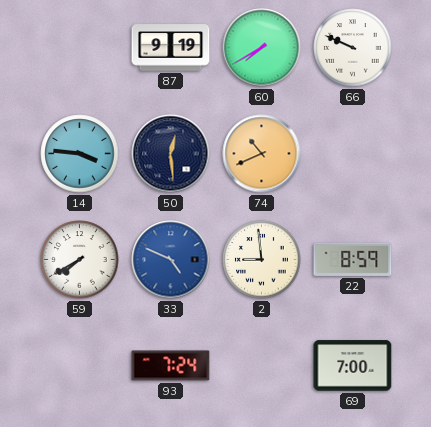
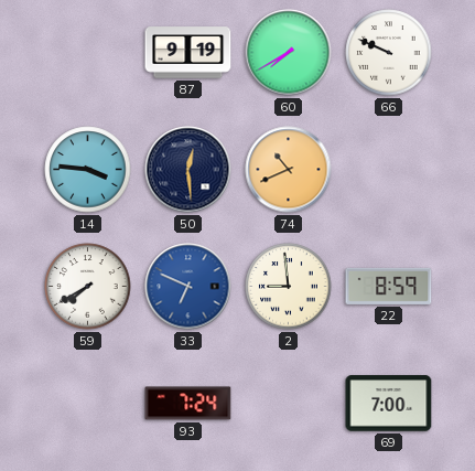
33: 4:49 -> 6:49 (188, 287)
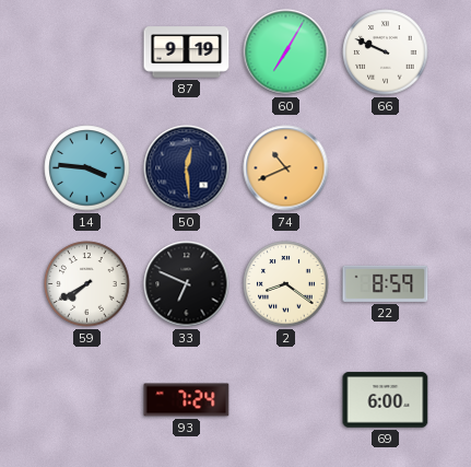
60: 7:40 -> 7:05 (286, 52)
33 dial: blue -> black (187, 284)
2: 8:59 -> 8:21 (286, 284)
69: 7:00 -> 6:00 (386, 400)
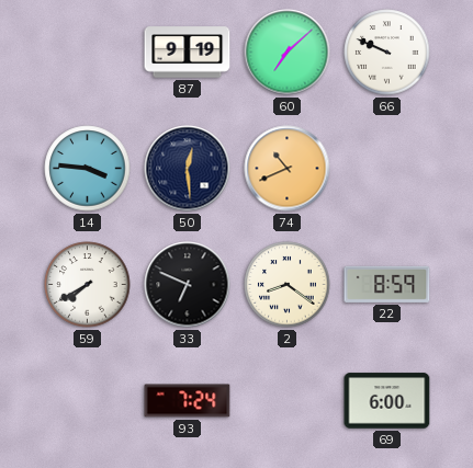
60: 7:05 -> 7:08 (288, 53)
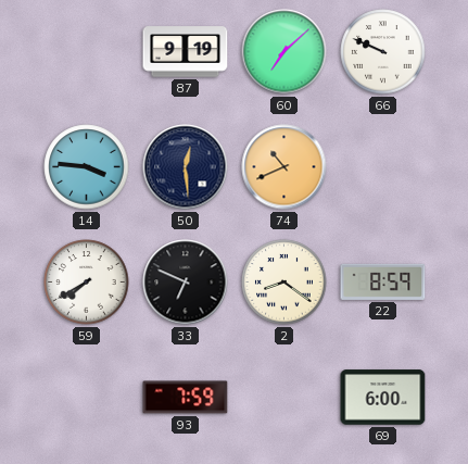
93: 7:24 -> 7:59 (186, 398)
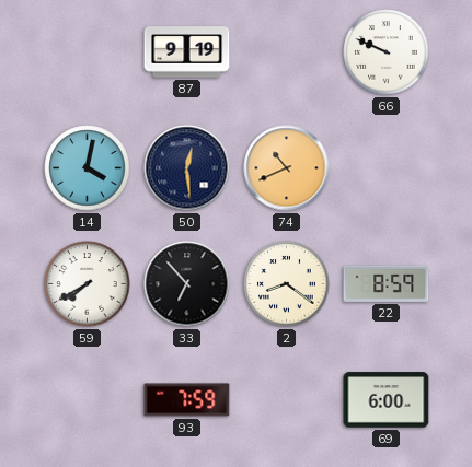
60: 7:08 -> none (284, 52)
14: 3:46 -> 4:02 (88, 168)
33: 6:49 -> 6:53 (187, 284)
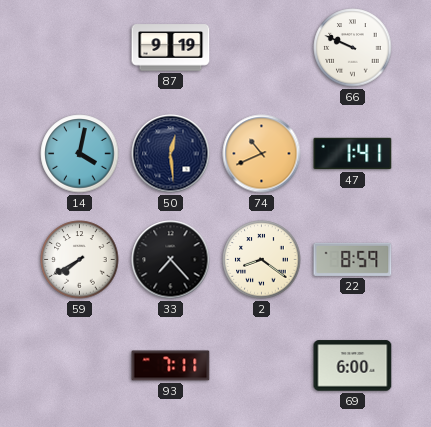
47: none -> 1:41 (353, 154)
33: 6:53 -> 7:23 (171, 260)
93: 7:59 -> 7:11 (171, 366)
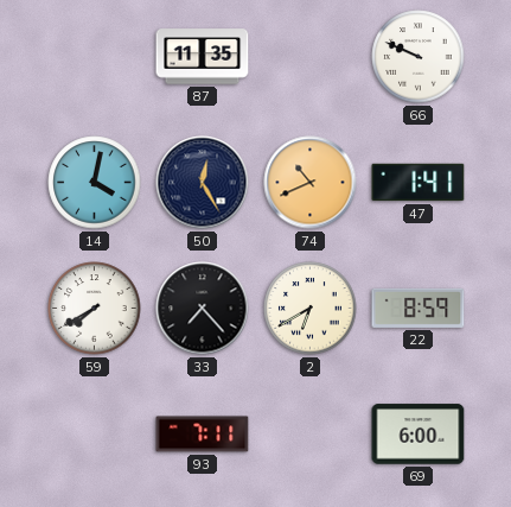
87: 9:19 -> 11:35 (203, 57)
50: 12:29 -> 12:25 (203, 183)
2: 8:21 -> 6:40 (311, 309)
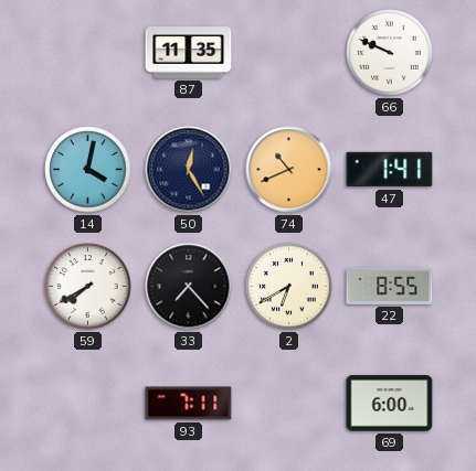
22: 8:59 -> 8:55 (390, 286)
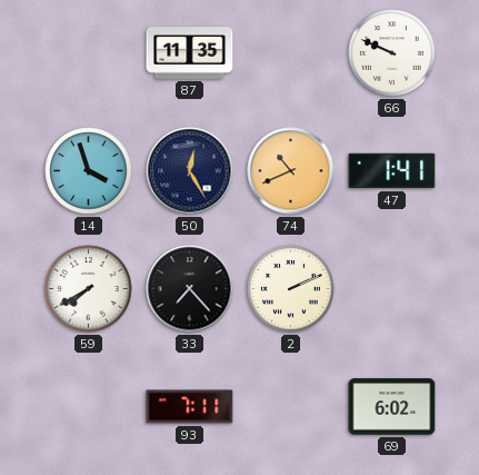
14: 4:02 -> 3:57 (89, 171)
2: 6:40 -> 2:11 (291, 289)
22: 8:55 -> none (390, 286)
69: 6:00 -> 6:02 (392, 407)
